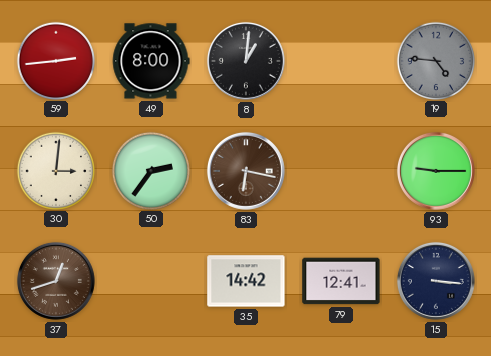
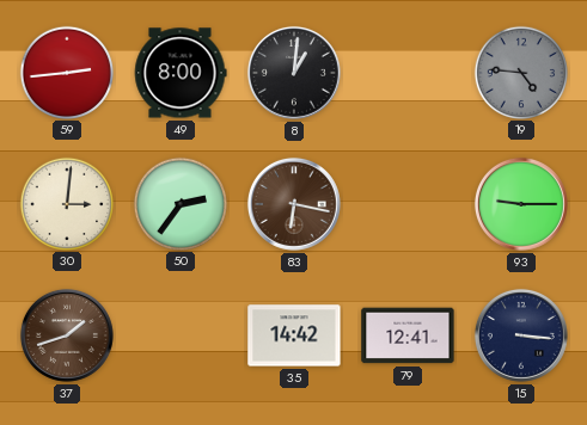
37: 12:42 -> 1:42 (67, 335)
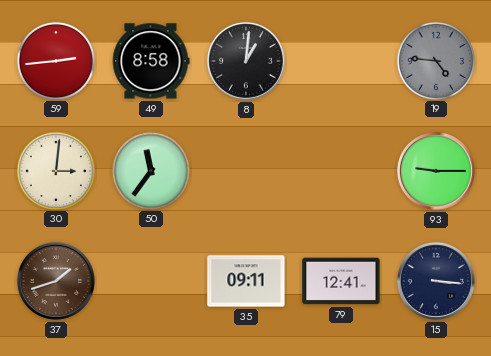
49: 8:00 -> 8:58 (151, 61)
50: 2:36 -> 11:36 (150, 170)
83: 6:17 -> none (294, 204)
35: 14:42 -> 09:11 (246, 281)
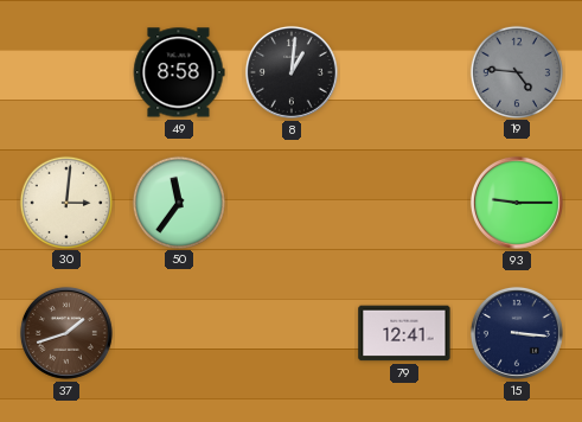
59: 2:44 -> none (55, 60)
35: 09:11 -> none (246, 281)
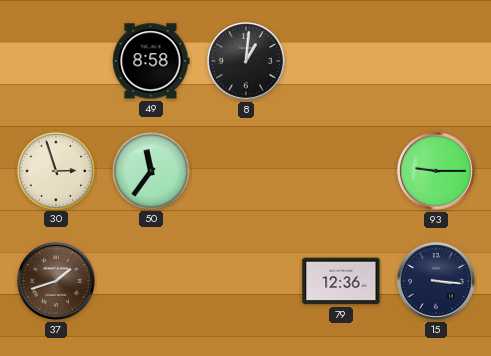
19: 4:46 -> none (516, 71)
30: 3:01 -> 2:57 (55, 170)
79: 12:41 -> 12:36 (341, 281)
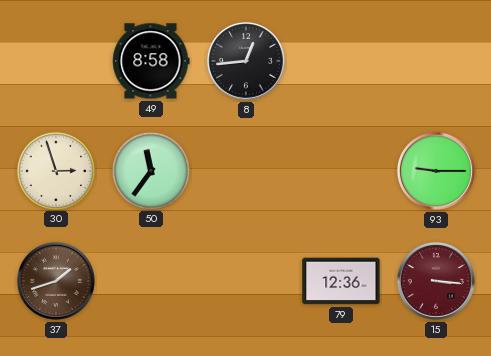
8: 1:01 -> 12:44 (246, 61)
15 dial: navy -> burgundy (436, 281)
